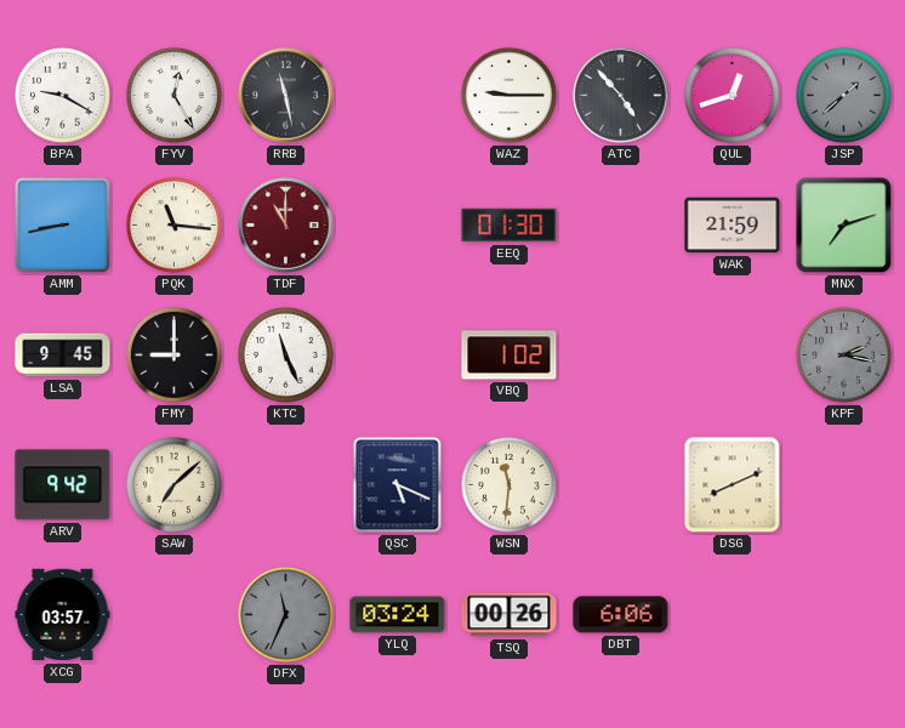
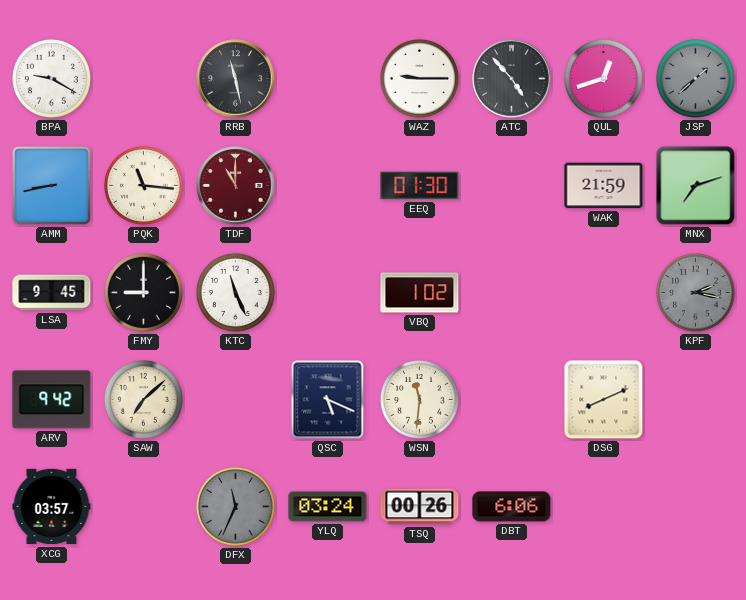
FYV: 12:25 -> none (173, 95)
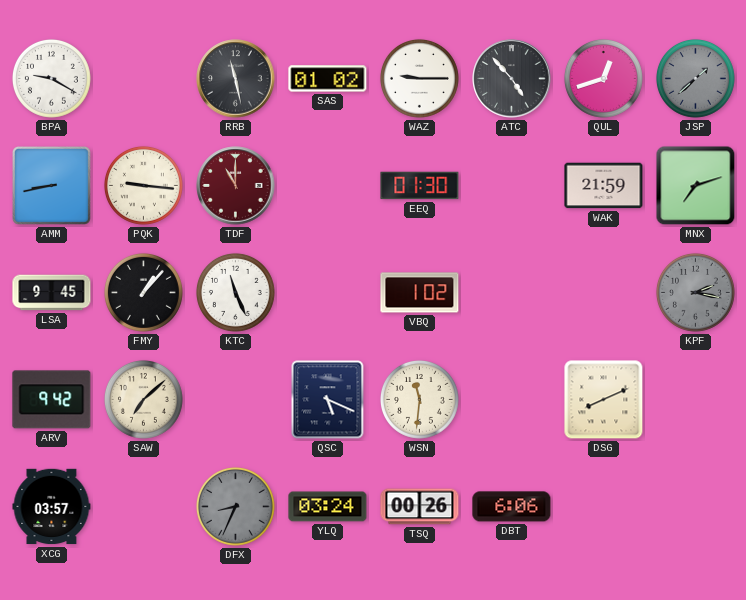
SAS: none -> 01:02 (328, 79)
PQK: 11:16 -> 9:16 (143, 185)
FMY: 9:00 -> 1:07 (143, 292)
DFX: 11:34 -> 8:34 (235, 506)
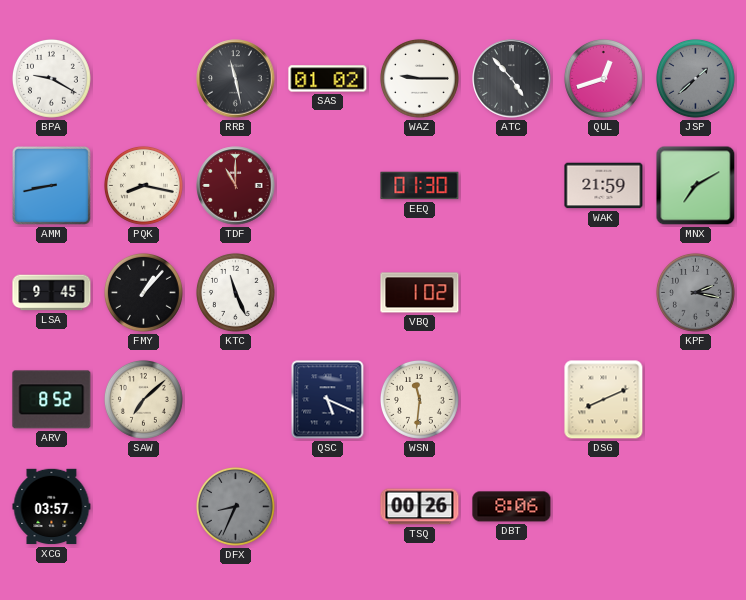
PQK: 9:16 -> 8:17 (143, 185)
MNX: 7:12 -> 7:10 (696, 186)
ARV: 9:42 -> 8:52 (52, 400)
YLQ: 03:24 -> none (328, 507)
DBT: 6:06 -> 8:06 (512, 507)
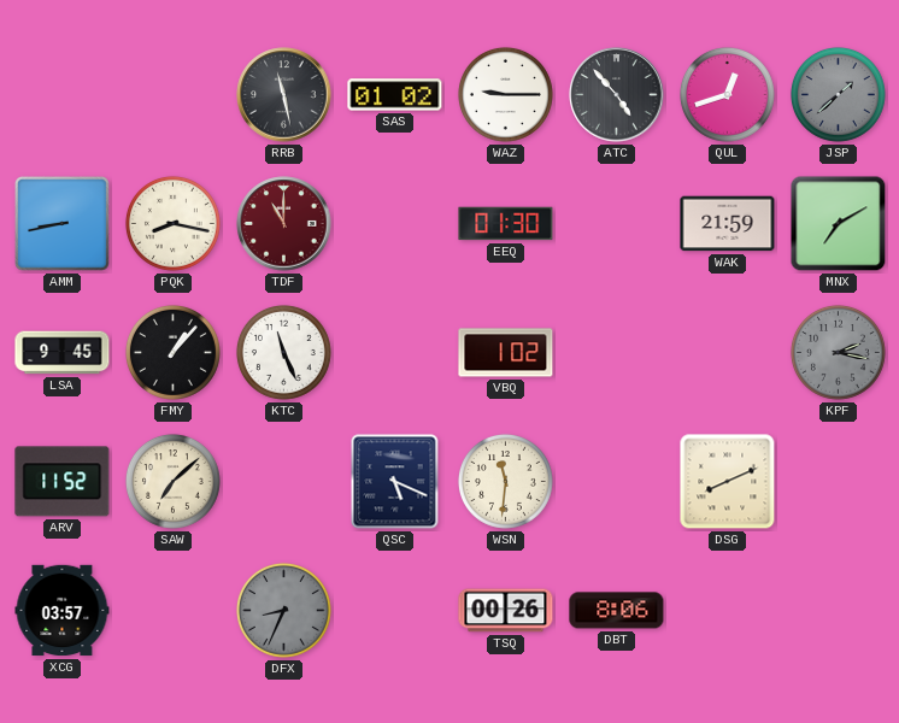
BPA: 9:20 -> none (51, 78)
ARV: 8:52 -> 11:52 (63, 482)
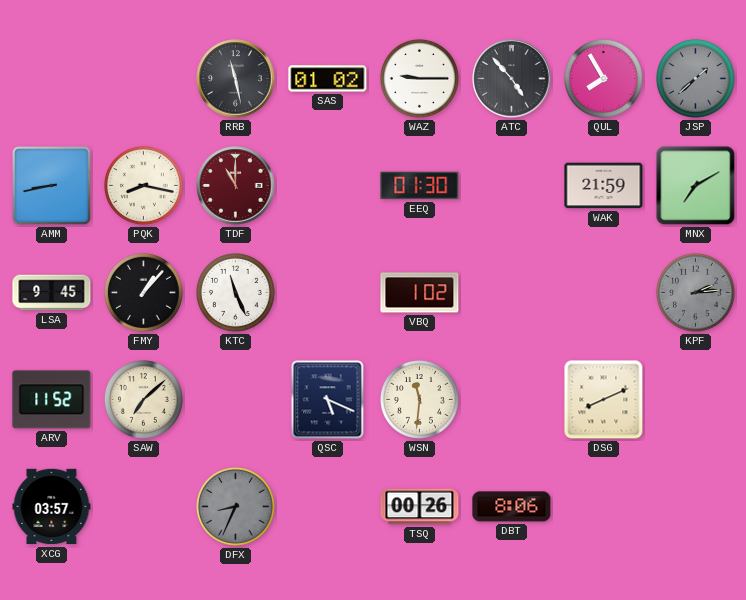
QUL: 12:42 -> 7:55 (603, 78)
KPF: 2:17 -> 2:14 (695, 292)
